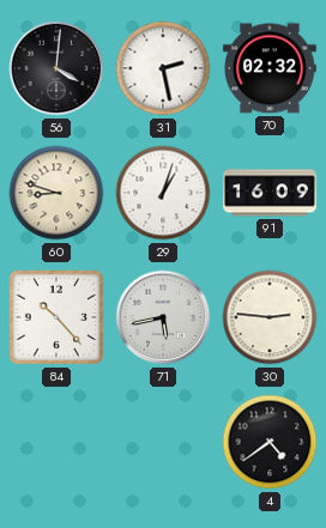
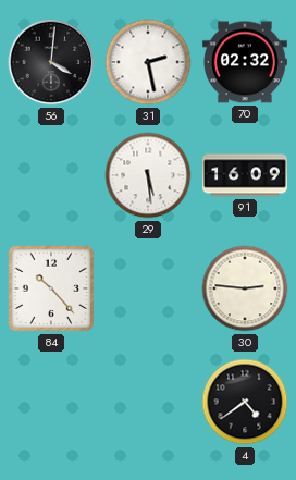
60: 8:48 -> none (56, 193)
29: 1:03 -> 5:29 (148, 175)
71: 5:43 -> none (163, 317)
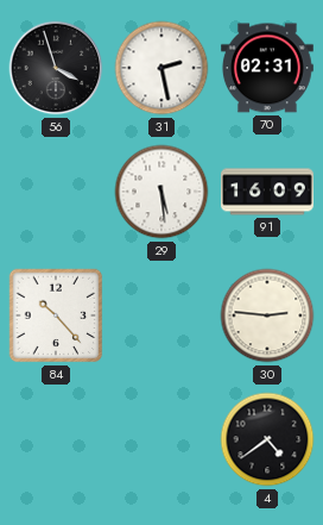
56: 4:01 -> 3:57 (56, 68)
70: 02:32 -> 02:31 (267, 68)
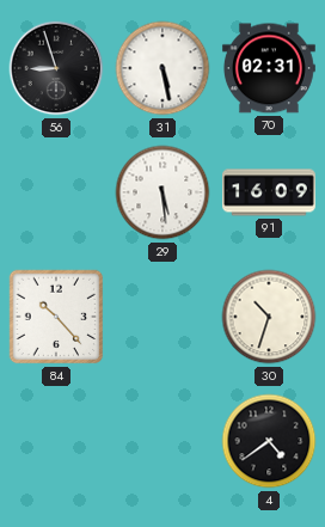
56: 3:57 -> 8:57 (56, 68)
31: 2:28 -> 5:28 (162, 68)
30: 2:46 -> 10:33 (269, 317)
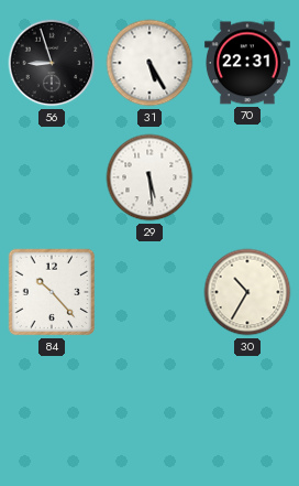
31: 5:28 -> 5:25 (149, 63)
70: 02:31 -> 22:31 (247, 63)
91: 16:09 -> none (270, 192)
30: 10:33 -> 10:35 (247, 292)
4: 4:39 -> none (269, 441)
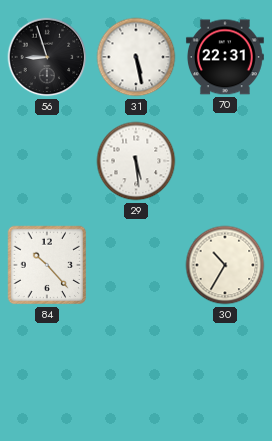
31: 5:25 -> 5:28 (136, 57)
